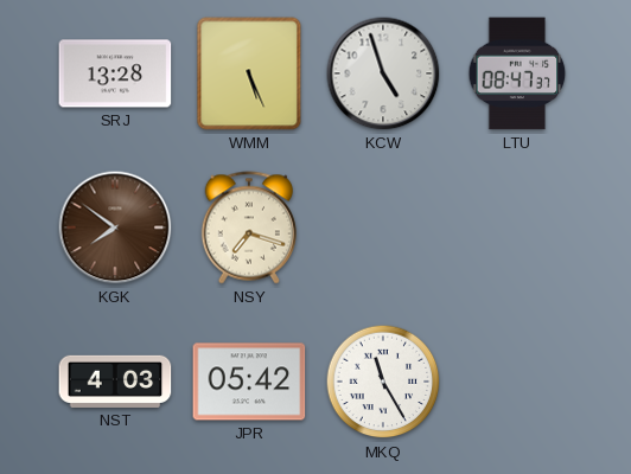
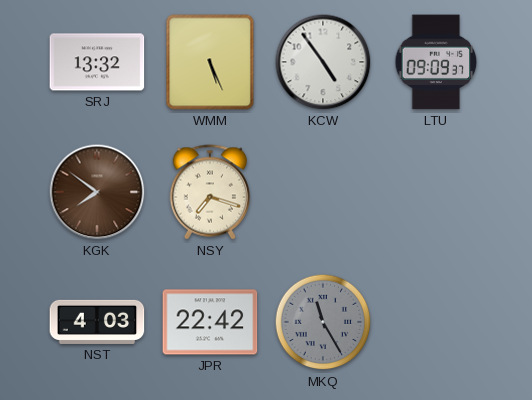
SRJ: 13:28 -> 13:32 (97, 62)
KCW: 4:57 -> 4:54 (323, 62)
LTU: 08:47 -> 09:09 (436, 62)
JPR: 05:42 -> 22:42 (210, 322)
MKQ dial: white -> grey (323, 322)
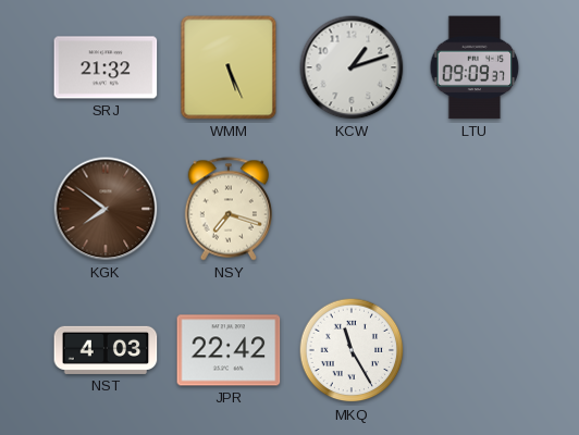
SRJ: 13:32 -> 21:32 (106, 67)
KCW: 4:54 -> 1:12 (352, 67)
MKQ dial: grey -> white (352, 350)
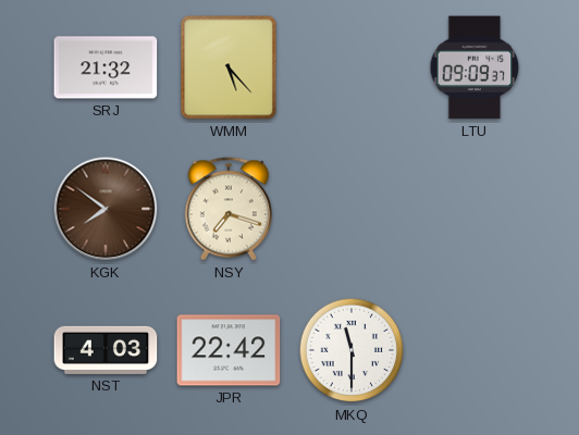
WMM: 5:26 -> 5:23 (229, 67)
KCW: 1:12 -> none (352, 67)
MKQ: 11:25 -> 11:30 (352, 350)
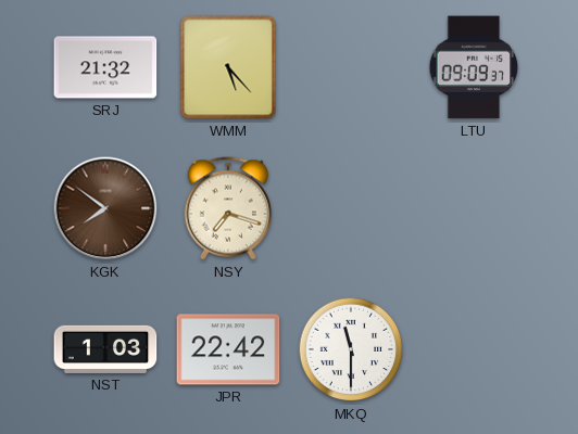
NST: 4:03 -> 1:03 (105, 349)
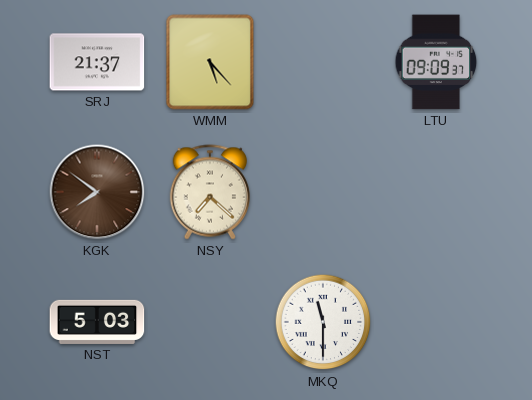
SRJ: 21:32 -> 21:37 (97, 62)
NSY: 7:18 -> 7:22 (209, 192)
NST: 1:03 -> 5:03 (97, 322)
JPR: 22:42 -> none (228, 349)
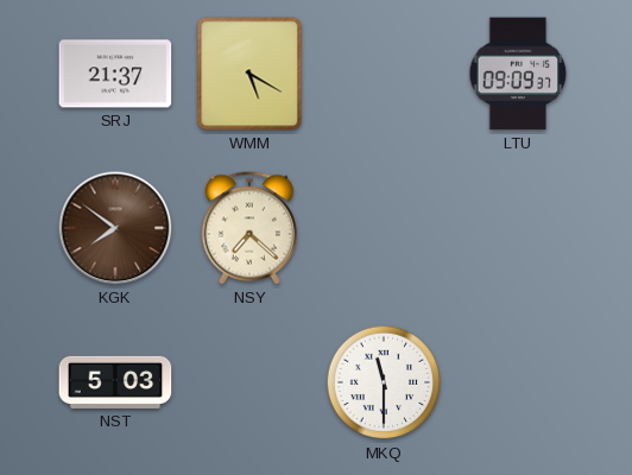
WMM: 5:23 -> 5:20 (249, 74)
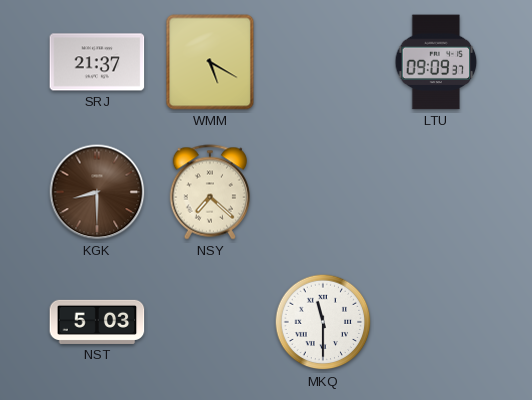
KGK: 7:51 -> 8:30 (97, 192)
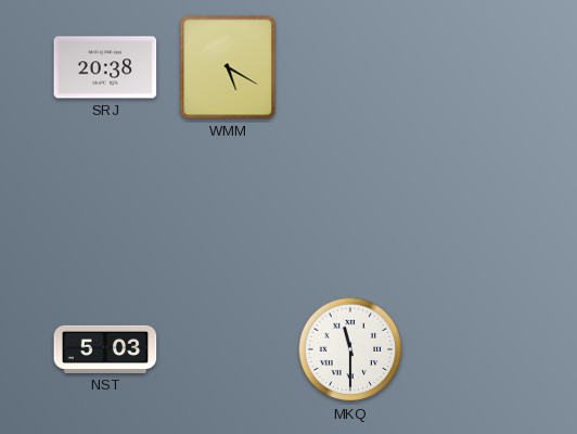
SRJ: 21:37 -> 20:38 (105, 67)
LTU: 09:09 -> none (436, 62)
KGK: 8:30 -> none (97, 192)
NSY: 7:22 -> none (209, 192)
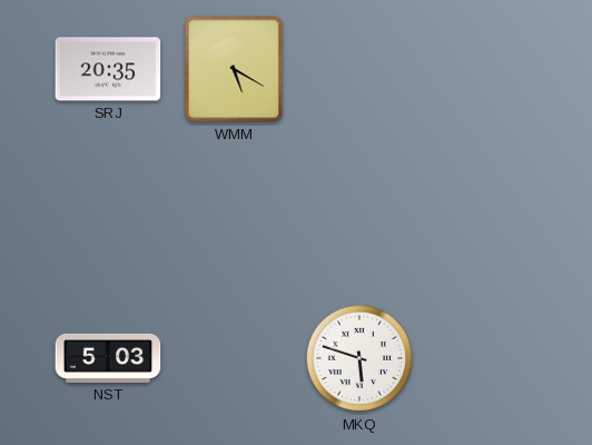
SRJ: 20:38 -> 20:35 (108, 69)
MKQ: 11:30 -> 5:48 (359, 358)
